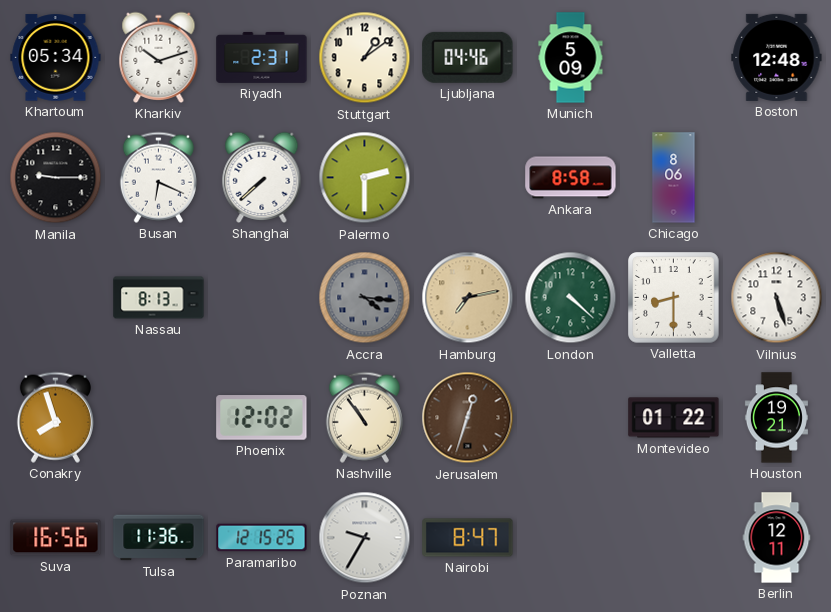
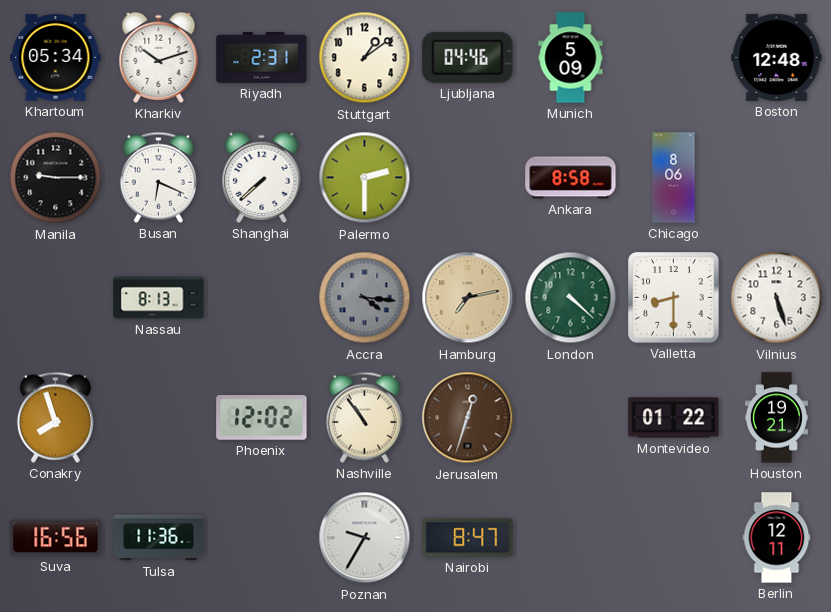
Paramaribo: 12:15 -> none (262, 538)
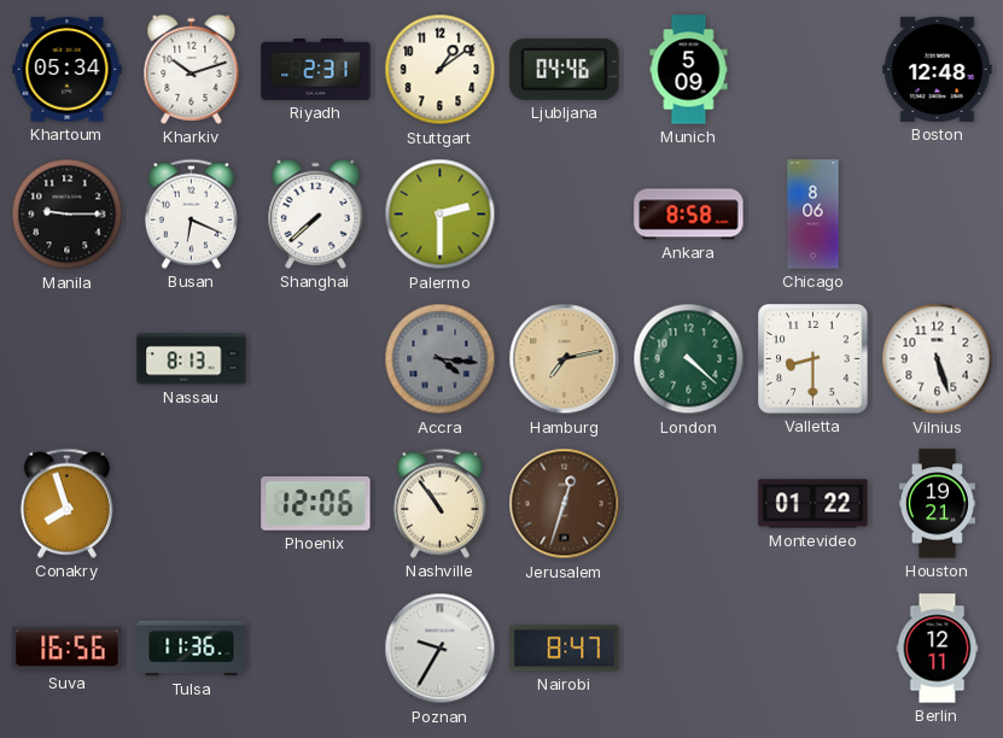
Phoenix: 12:02 -> 12:06 (316, 504)
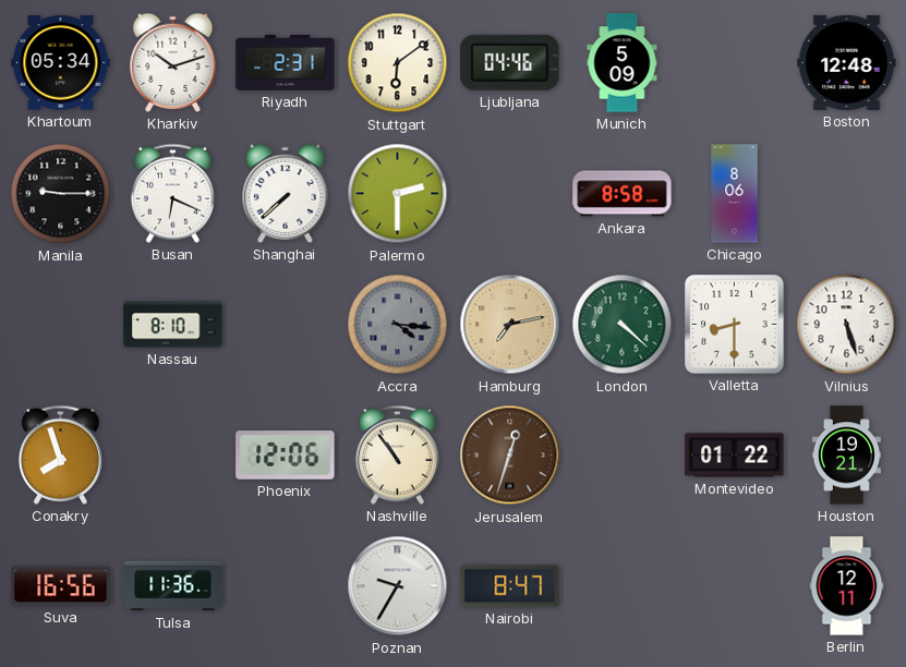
Stuttgart: 1:09 -> 6:09 (398, 63)
Nassau: 8:13 -> 8:10 (173, 325)
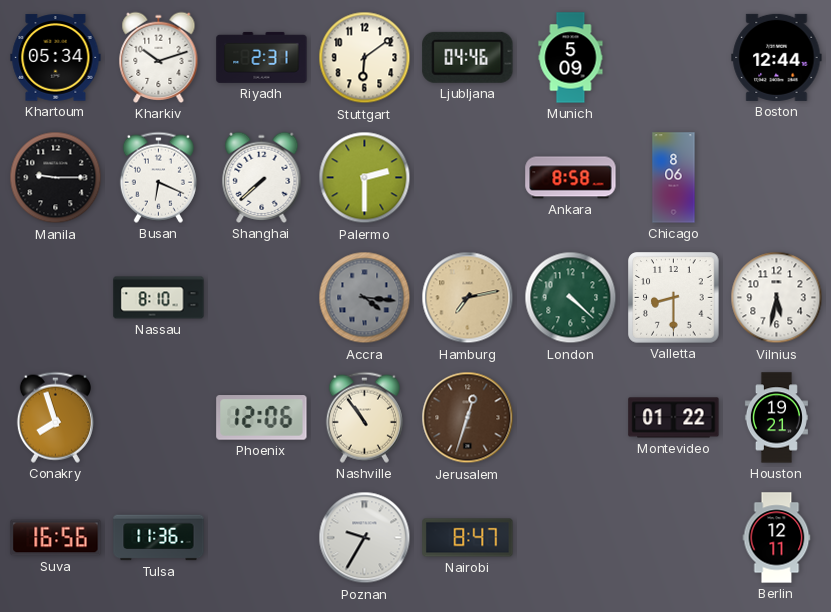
Boston: 12:48 -> 12:44 (777, 57)
Vilnius: 5:27 -> 5:32 (777, 298)
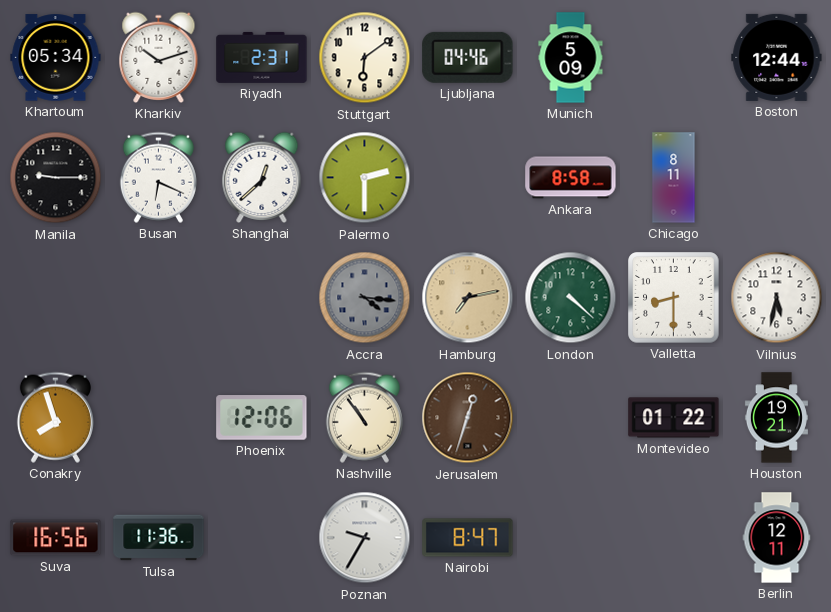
Shanghai: 7:38 -> 12:38 (262, 177)
Chicago: 8:06 -> 8:11 (674, 178)
Nassau: 8:10 -> none (159, 298)
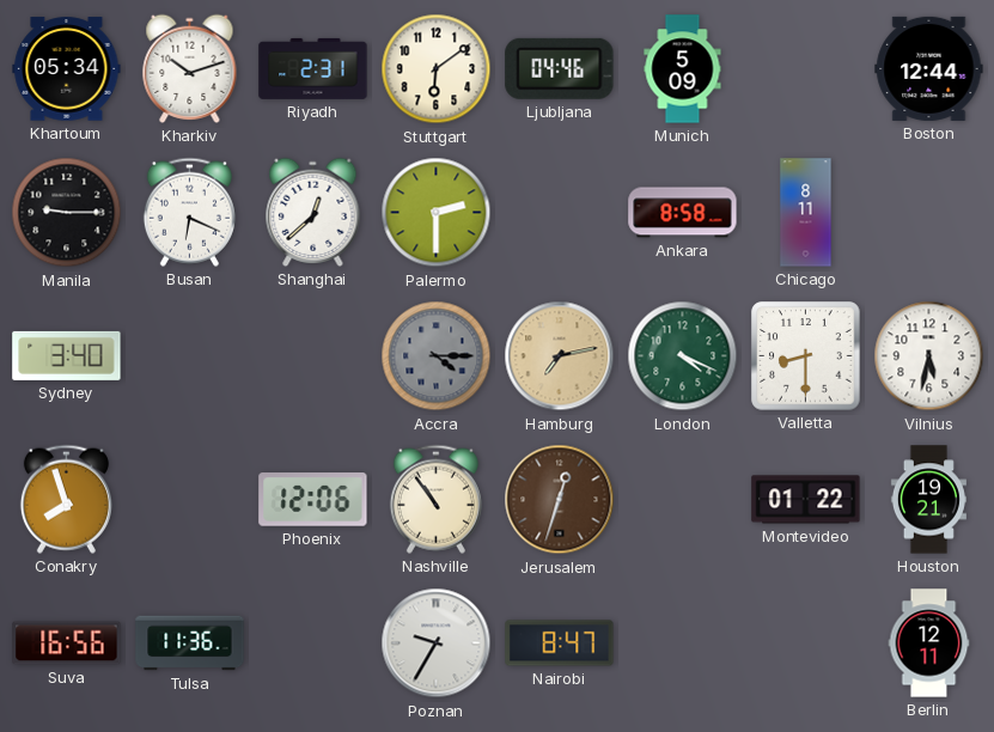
Sydney: none -> 3:40 (67, 355)
Accra: 4:16 -> 4:15 (437, 356)
London: 4:22 -> 4:19 (683, 356)
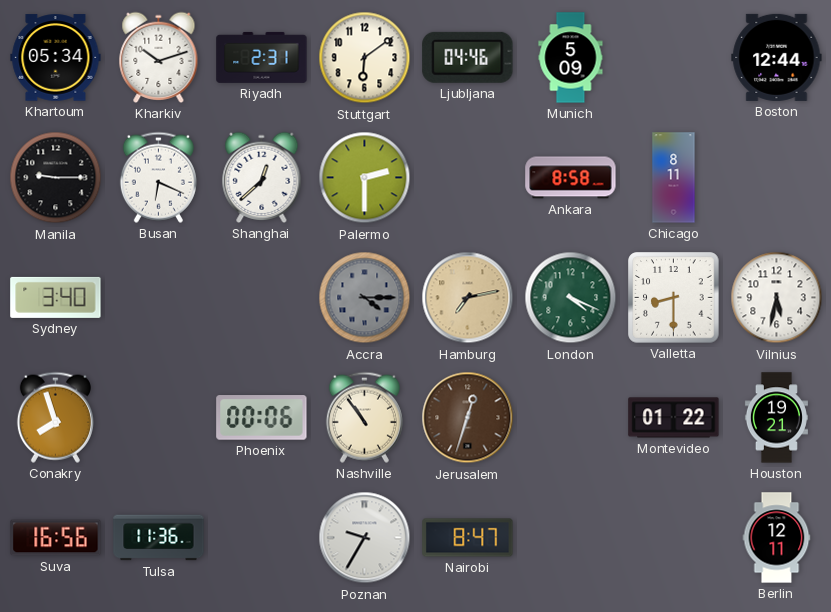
Phoenix: 12:06 -> 00:06 (262, 418)
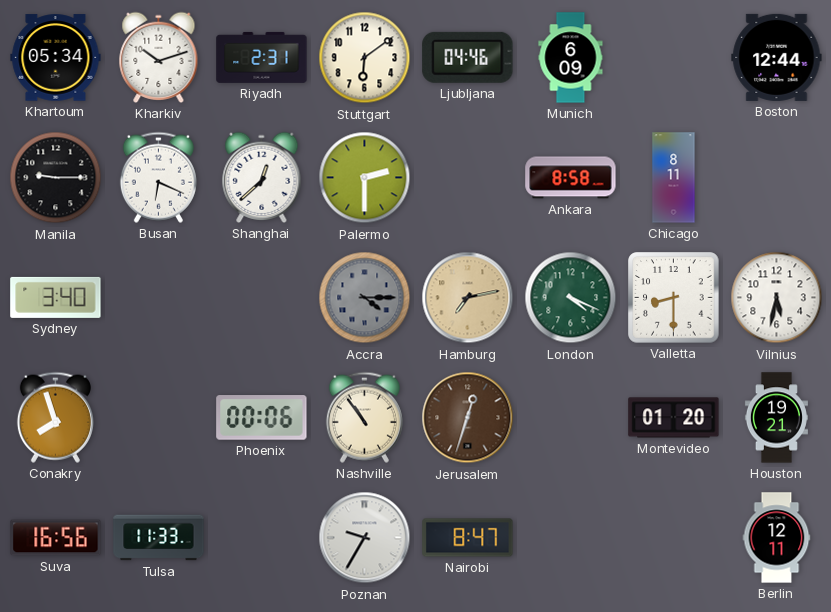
Munich: 5:09 -> 6:09 (571, 58)
Montevideo: 01:22 -> 01:20 (674, 418)
Tulsa: 11:36 -> 11:33 (159, 538)
